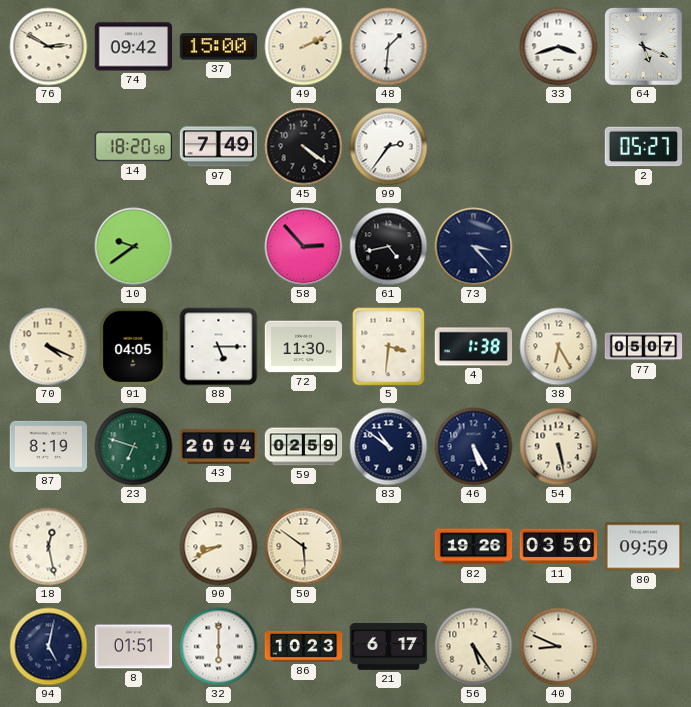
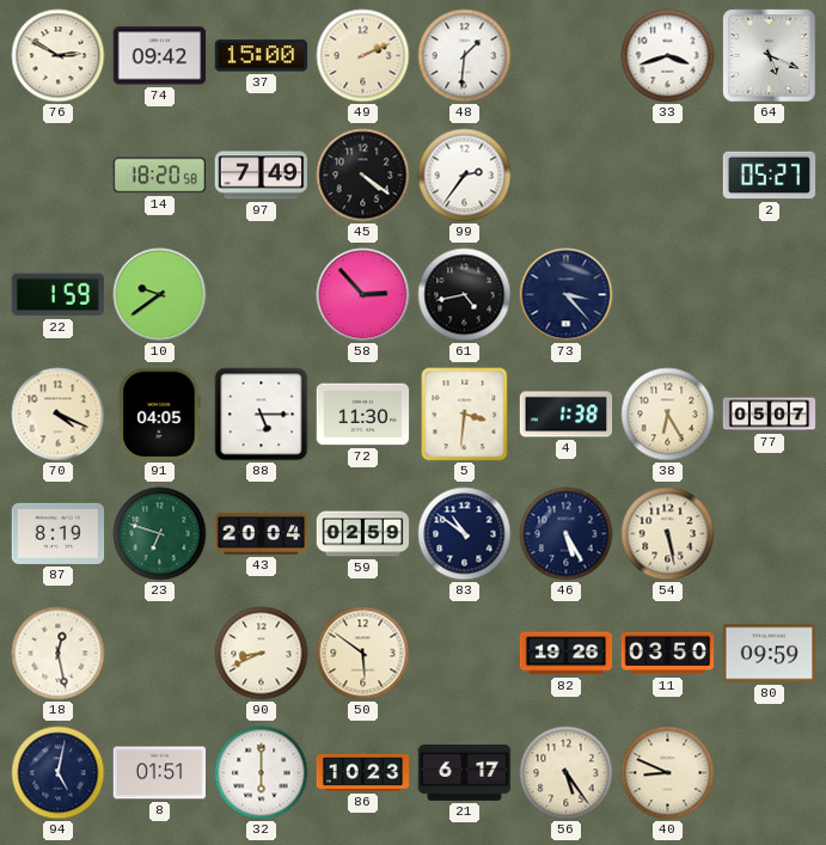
22: none -> 1:59 (57, 295)
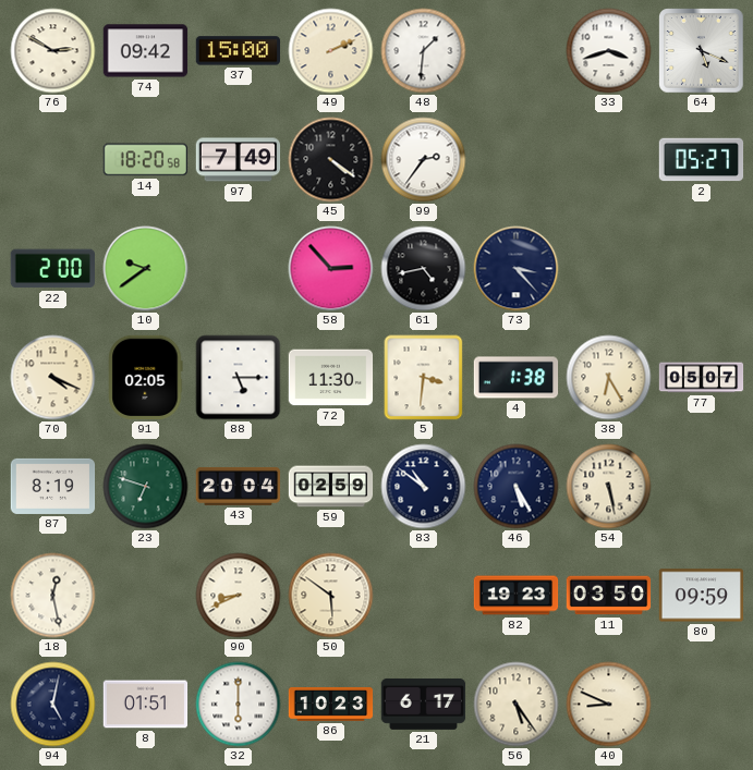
22: 1:59 -> 2:00 (52, 269)
91: 04:05 -> 02:05 (146, 378)
82: 19:26 -> 19:23 (517, 596)
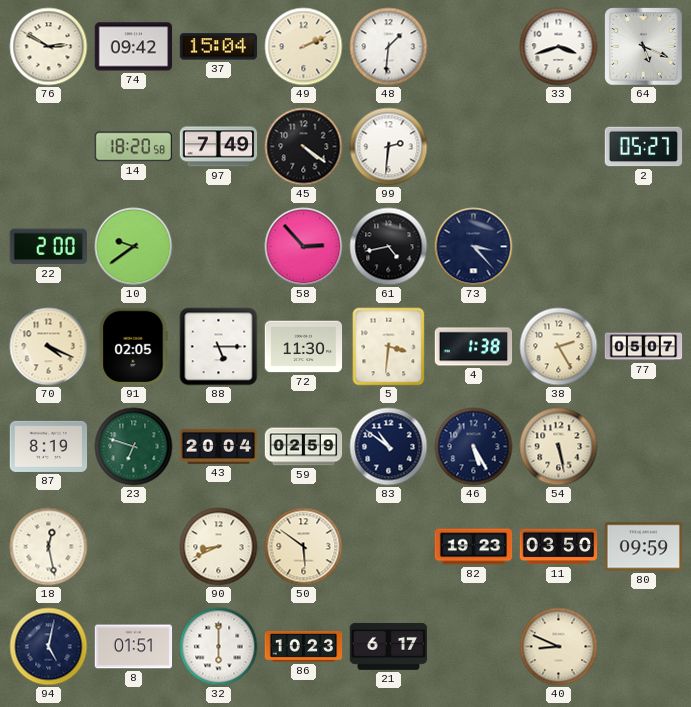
37: 15:00 -> 15:04 (218, 47)
99: 2:36 -> 2:31 (389, 147)
38: 6:25 -> 2:25 (559, 347)
56: 5:24 -> none (517, 705)
